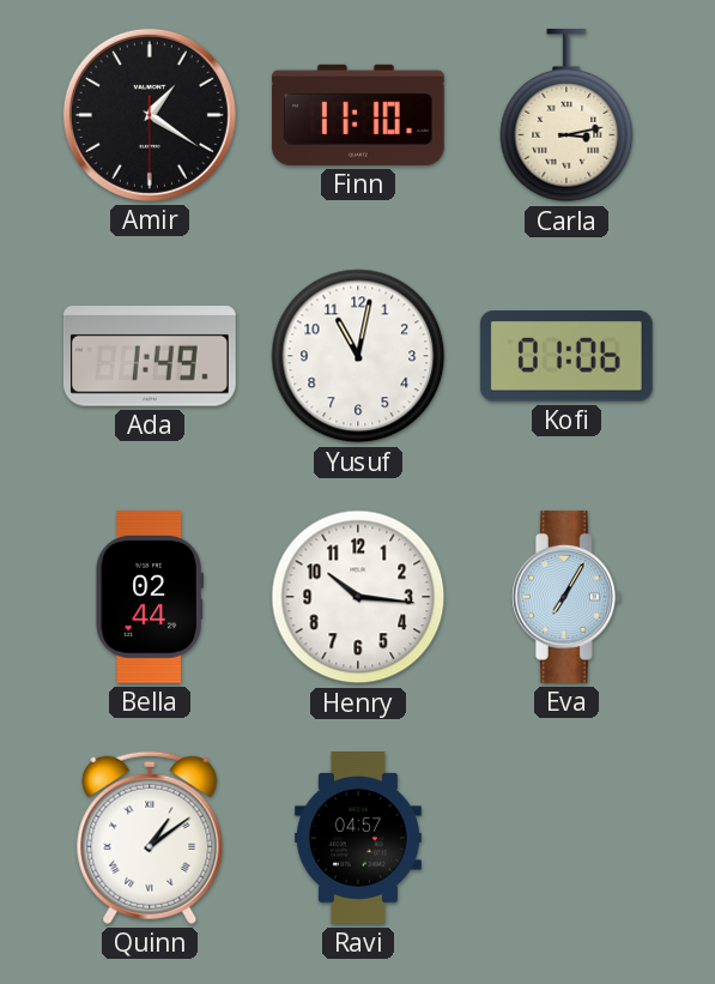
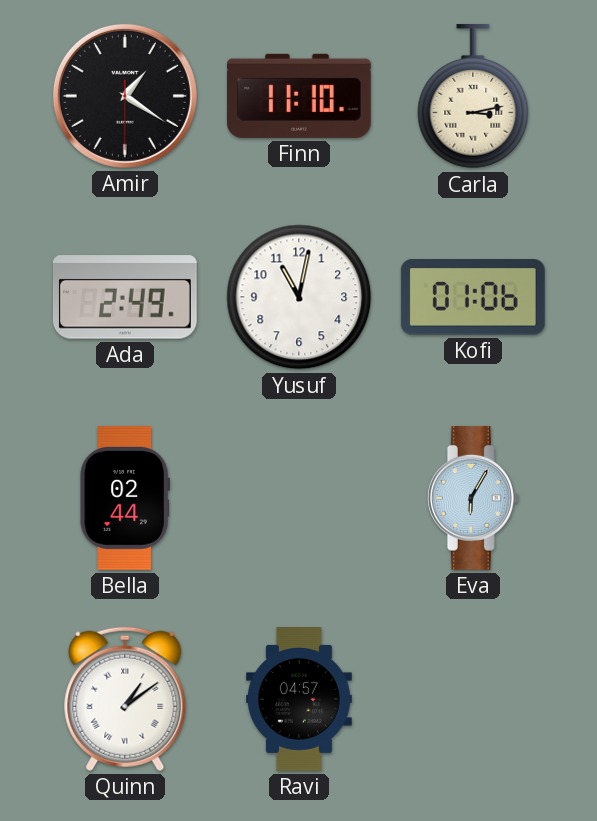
Ada: 1:49 -> 2:49 (125, 297)
Henry: 10:16 -> none (358, 597)
Eva: 7:05 -> 6:05 (473, 498)
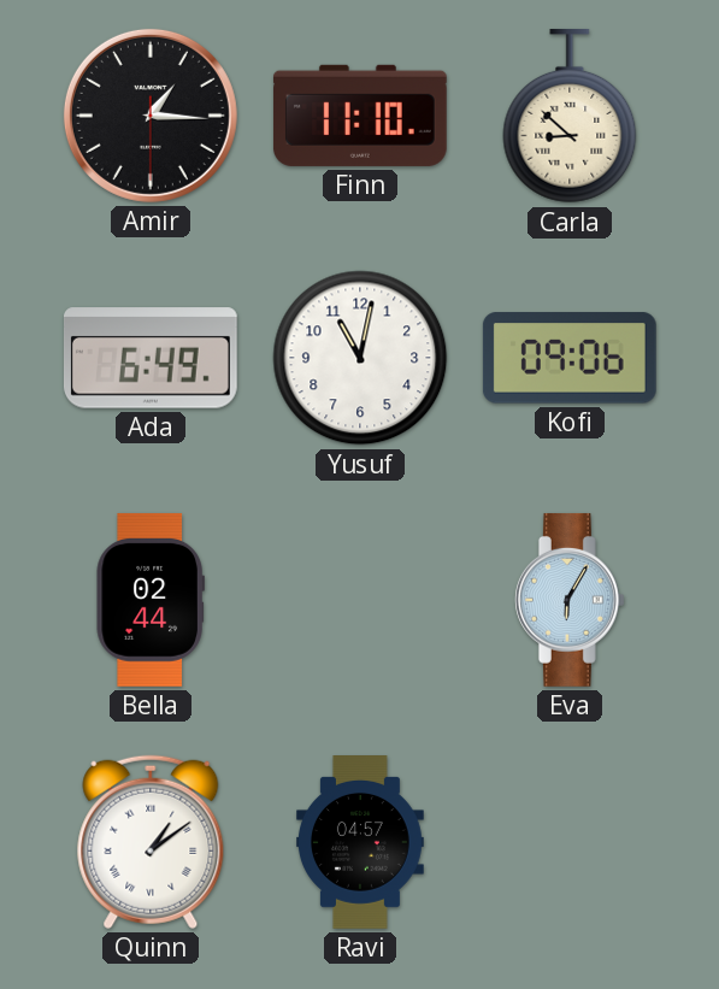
Amir: 1:20 -> 1:15 (151, 116)
Carla: 3:13 -> 8:52 (570, 116)
Ada: 2:49 -> 6:49 (151, 358)
Kofi: 01:06 -> 09:06 (570, 358)
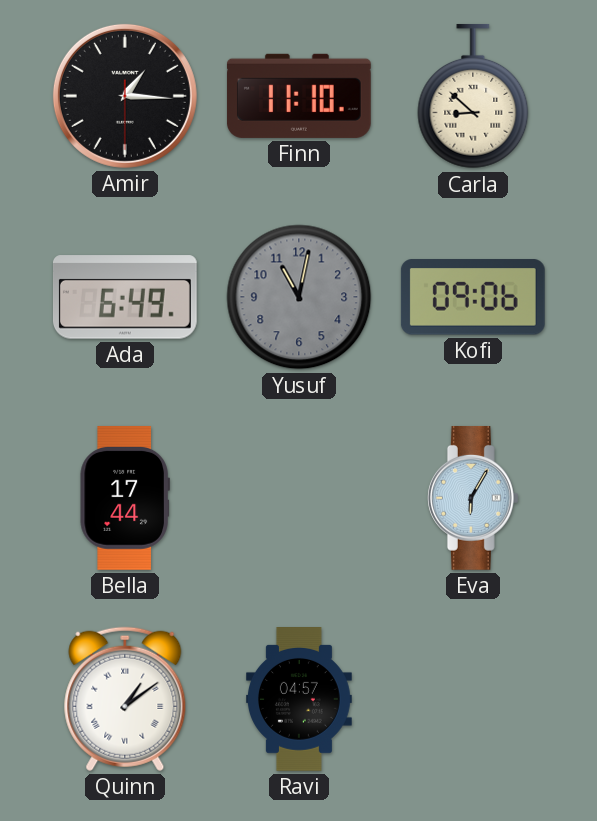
Yusuf dial: white -> grey (299, 297)
Bella: 02:44 -> 17:44 (125, 498)
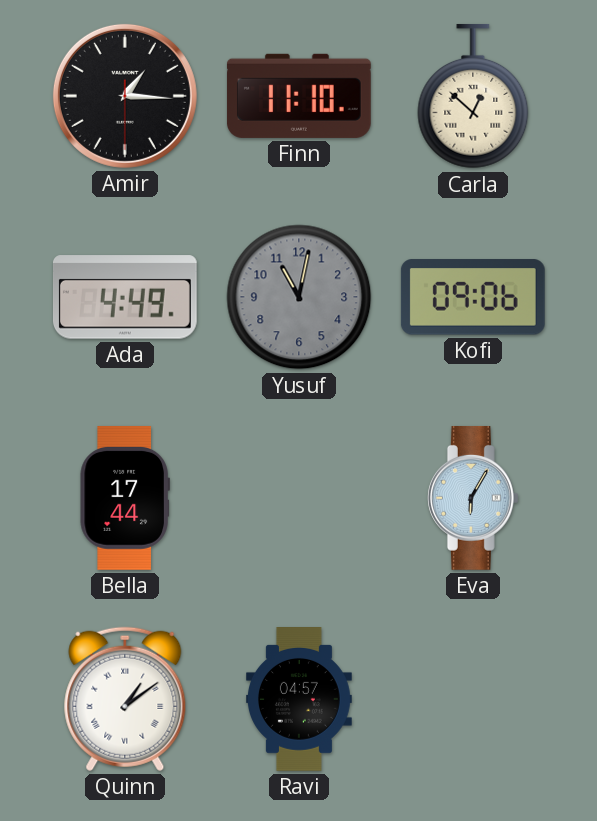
Carla: 8:52 -> 12:52 (473, 96)
Ada: 6:49 -> 4:49 (125, 297)
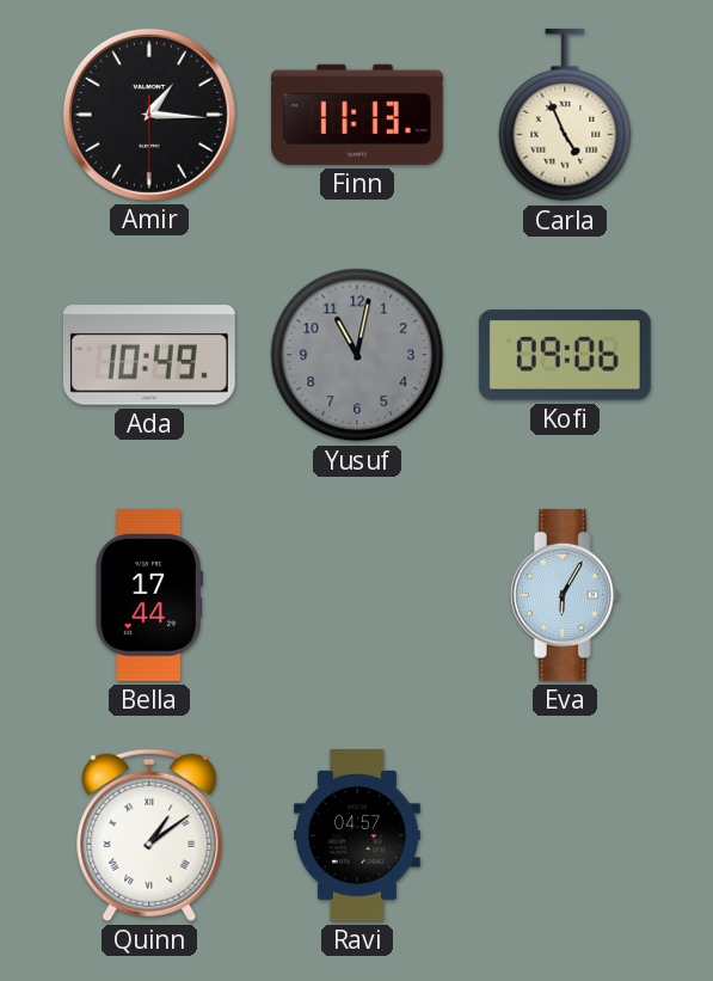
Finn: 11:10 -> 11:13 (357, 115)
Carla: 12:52 -> 4:56 (565, 115)
Ada: 4:49 -> 10:49 (149, 355)
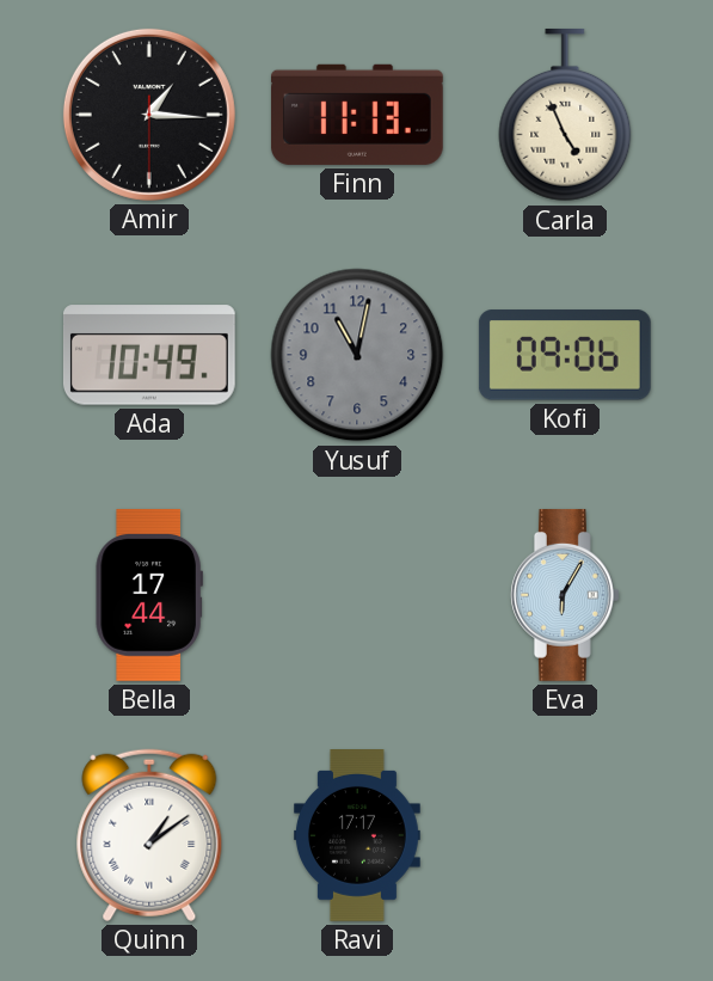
Ravi: 04:57 -> 17:17 (358, 836)
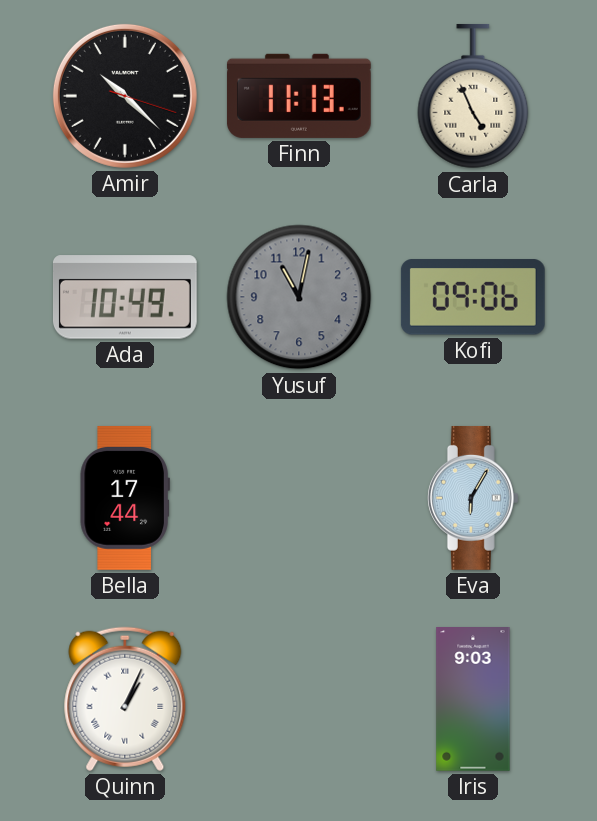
Amir: 1:15 -> 10:22 (125, 96)
Quinn: 1:09 -> 1:04 (125, 699)
Ravi: 17:17 -> none (358, 836)
Iris: none -> 9:03 (473, 700)
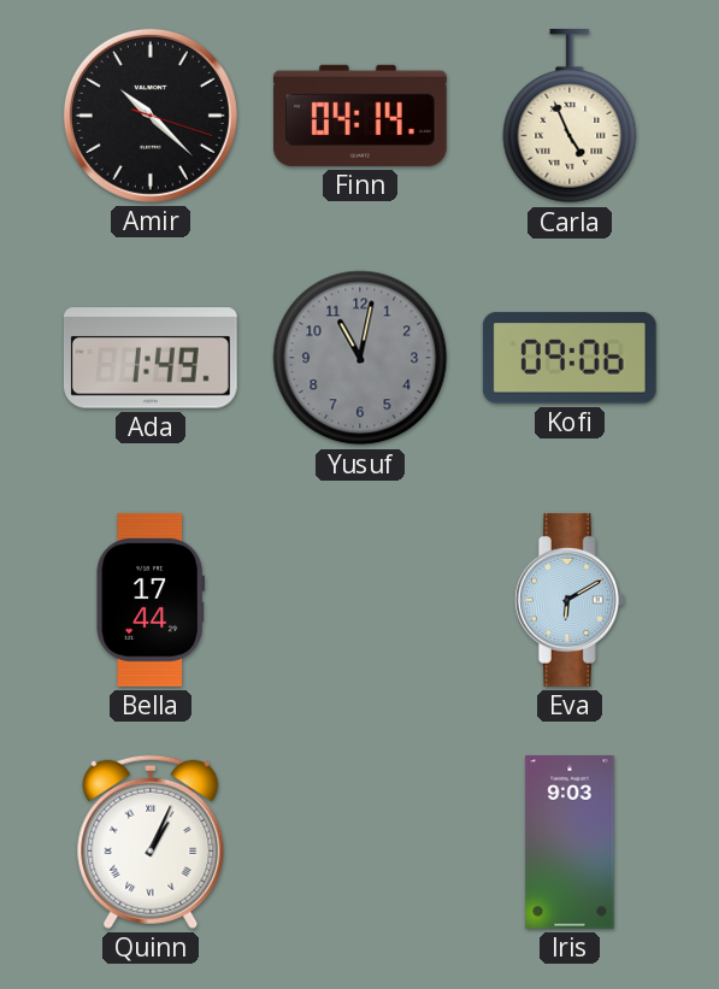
Finn: 11:13 -> 04:14 (360, 116)
Ada: 10:49 -> 1:49 (151, 358)
Eva: 6:05 -> 6:10 (570, 600)
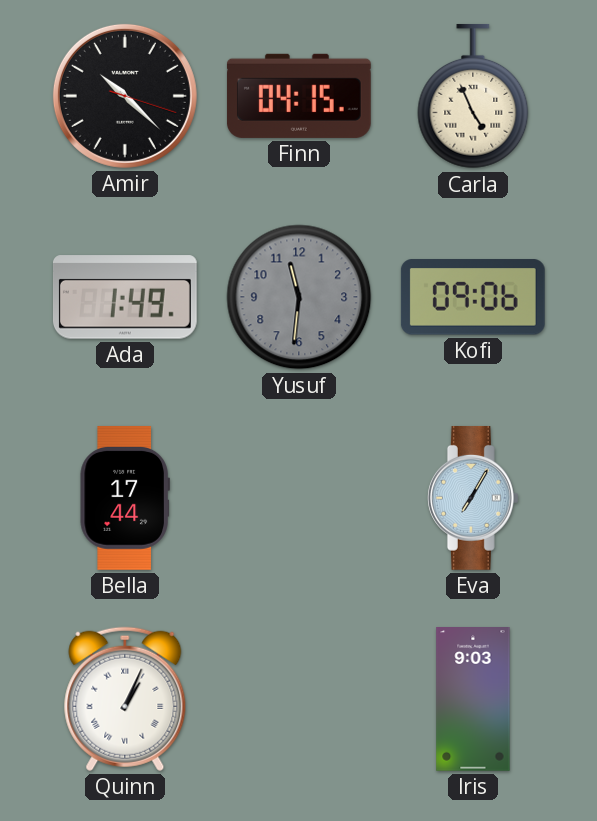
Finn: 04:14 -> 04:15 (299, 96)
Yusuf: 11:02 -> 11:31 (299, 297)
Eva: 6:10 -> 7:05 (473, 498)
